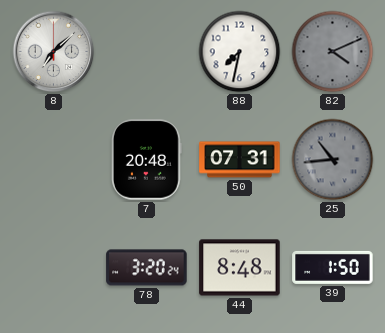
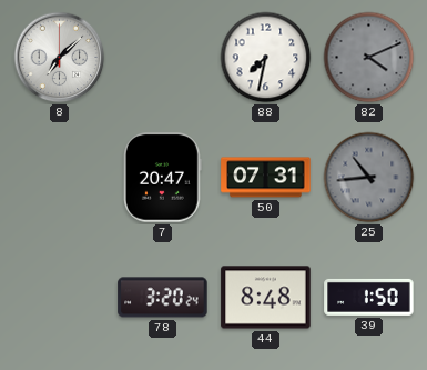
7: 20:48 -> 20:47 (162, 178)
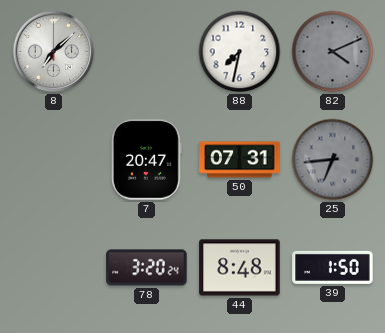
25: 10:44 -> 6:44 (333, 160)
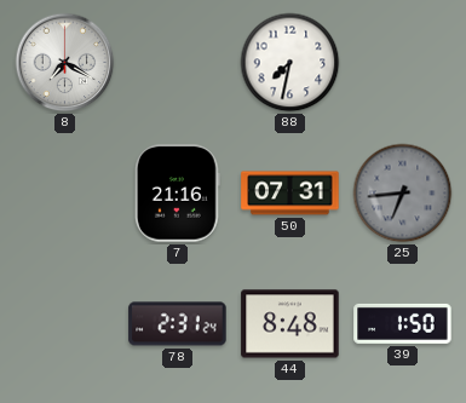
8: 7:08 -> 7:20 (65, 63)
82: 4:11 -> none (333, 52)
7: 20:47 -> 21:16 (177, 194)
78: 3:20 -> 2:31 (178, 324)
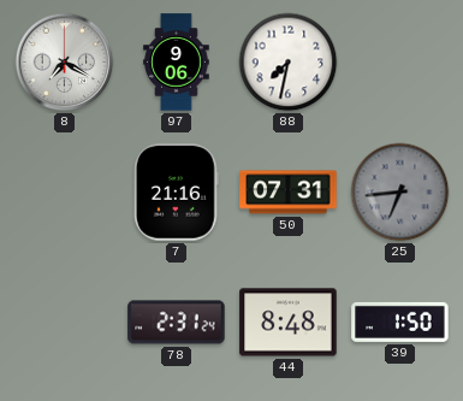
97: none -> 9:06 (177, 63)
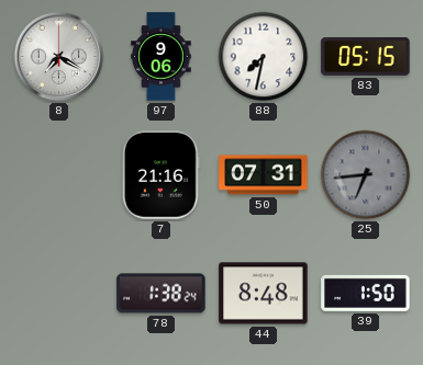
83: none -> 05:15 (366, 56)
78: 2:31 -> 1:38 (162, 294)
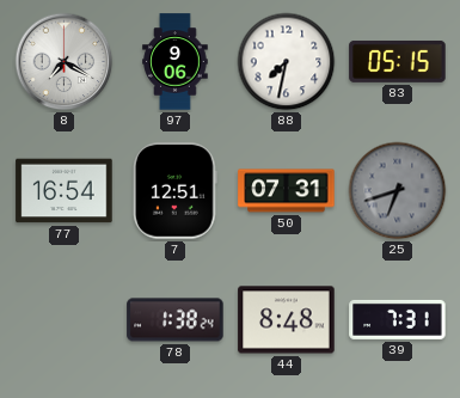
77: none -> 16:54 (65, 191)
7: 21:16 -> 12:51 (174, 191)
25: 6:44 -> 6:42 (398, 191)
39: 1:50 -> 7:31 (398, 319)
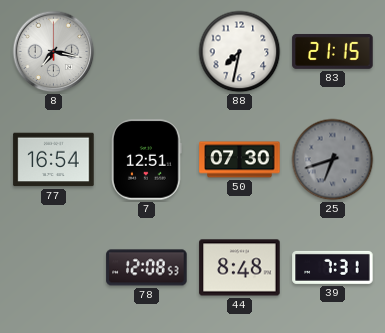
8: 7:20 -> 7:17 (54, 52)
97: 9:06 -> none (176, 62)
83: 05:15 -> 21:15 (333, 51)
50: 07:31 -> 07:30 (240, 160)
78: 1:38 -> 12:08 (147, 268)
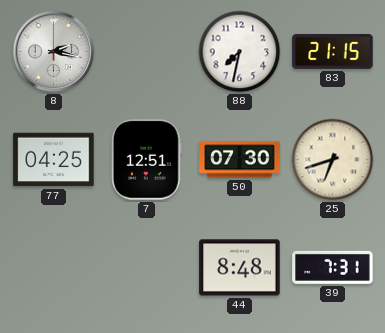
8: 7:17 -> 2:17 (54, 52)
77: 16:54 -> 04:25 (54, 160)
25 dial: grey -> cream (333, 160)
78: 12:08 -> none (147, 268)
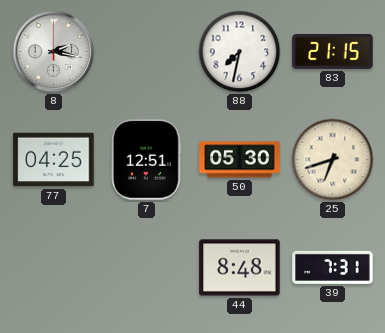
50: 07:30 -> 05:30 (240, 160)
